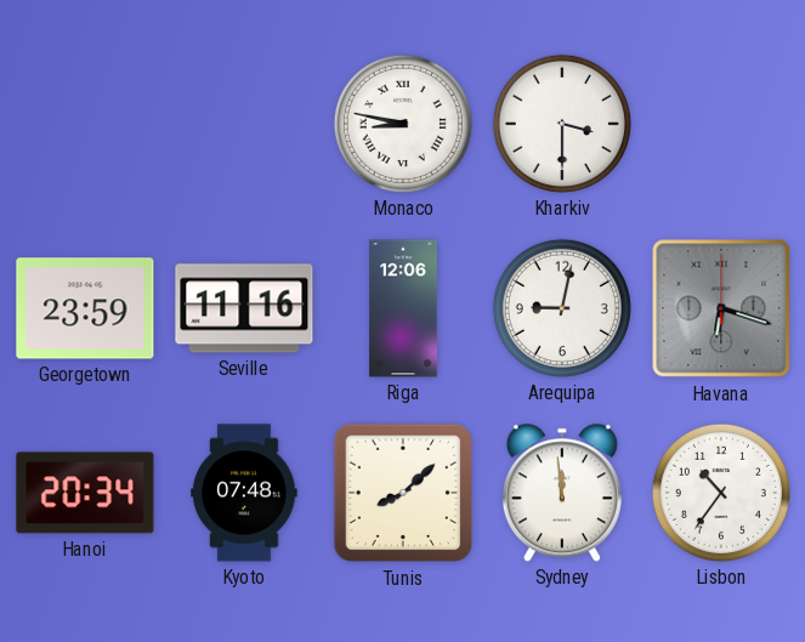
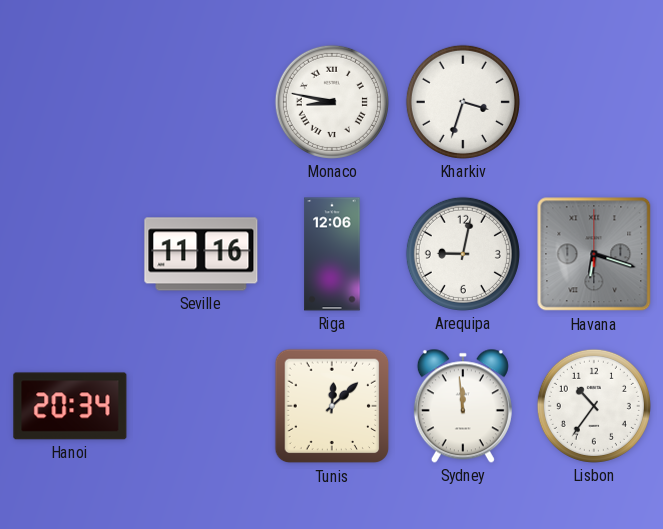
Kharkiv: 3:30 -> 3:33 (463, 102)
Georgetown: 23:59 -> none (85, 308)
Kyoto: 07:48 -> none (244, 493)
Tunis: 8:08 -> 12:08 (332, 406)
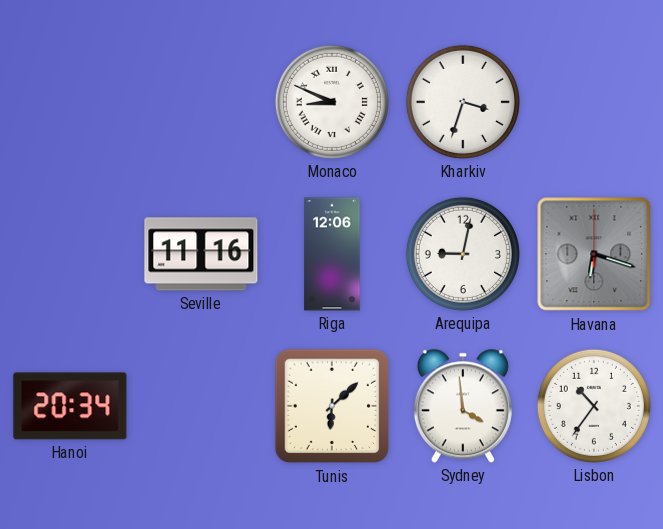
Monaco: 8:47 -> 8:49 (332, 102)
Tunis: 12:08 -> 6:08 (332, 406)
Sydney: 11:59 -> 3:59 (463, 406)
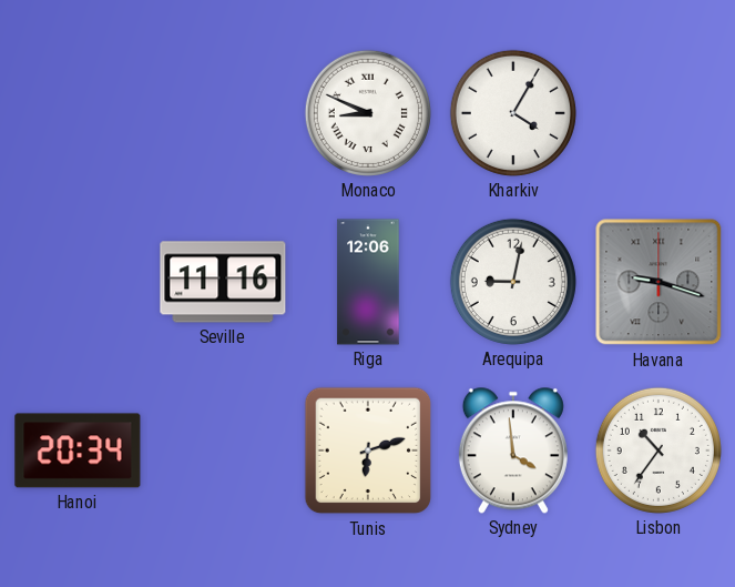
Kharkiv: 3:33 -> 4:05 (513, 113)
Havana: 6:18 -> 9:18 (659, 282)
Tunis: 6:08 -> 6:12 (368, 451)
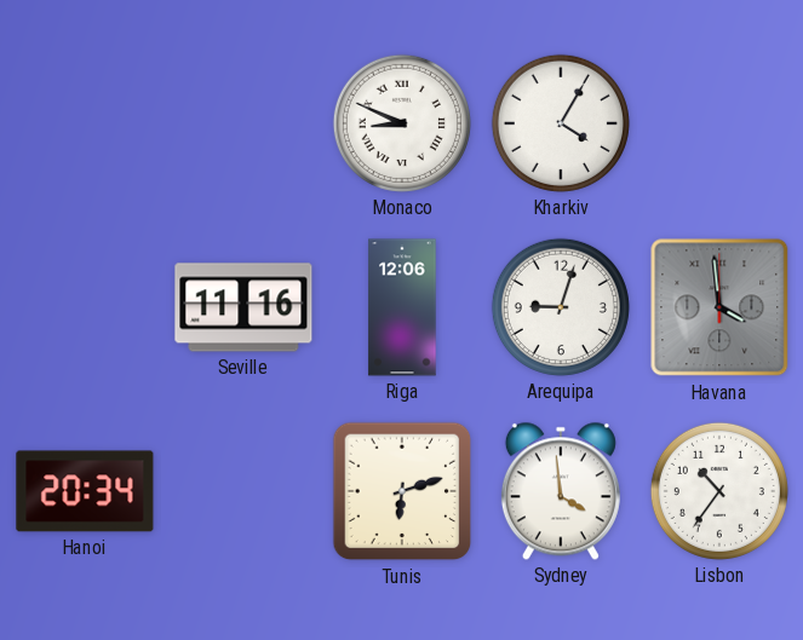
Arequipa: 9:02 -> 9:03 (561, 307)
Havana: 9:18 -> 3:59 (719, 307)
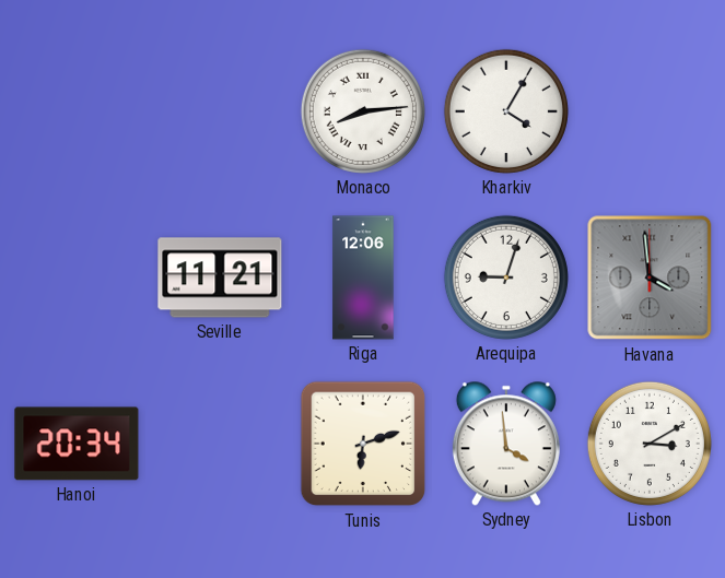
Monaco: 8:49 -> 8:14 (363, 111)
Seville: 11:16 -> 11:21 (220, 278)
Lisbon: 10:36 -> 3:10 (650, 444)
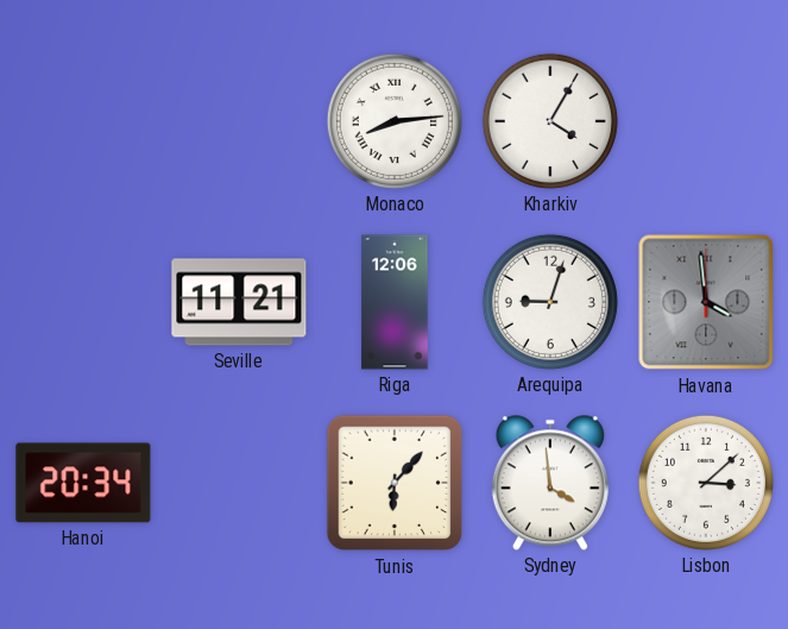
Tunis: 6:12 -> 6:07 (395, 483)
Lisbon: 3:10 -> 3:08 (706, 483)
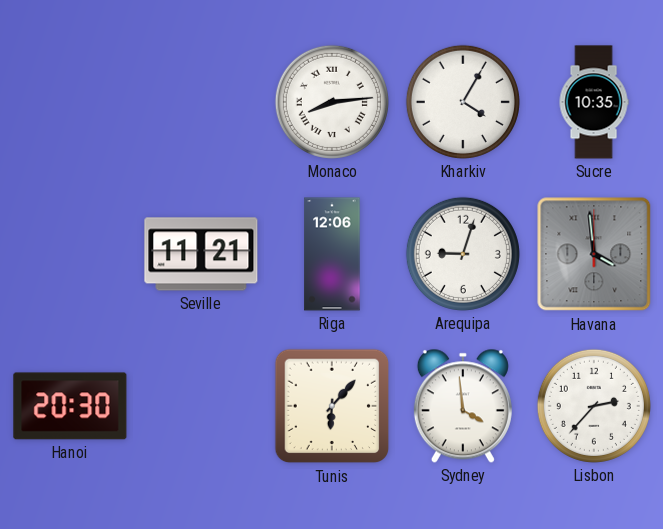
Sucre: none -> 10:35 (594, 102)
Hanoi: 20:34 -> 20:30 (70, 406)
Lisbon: 3:08 -> 2:37 (594, 406)
